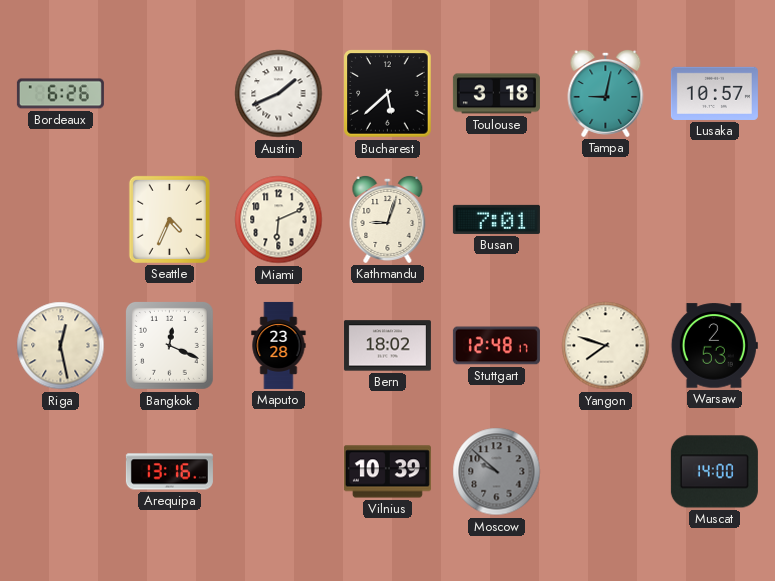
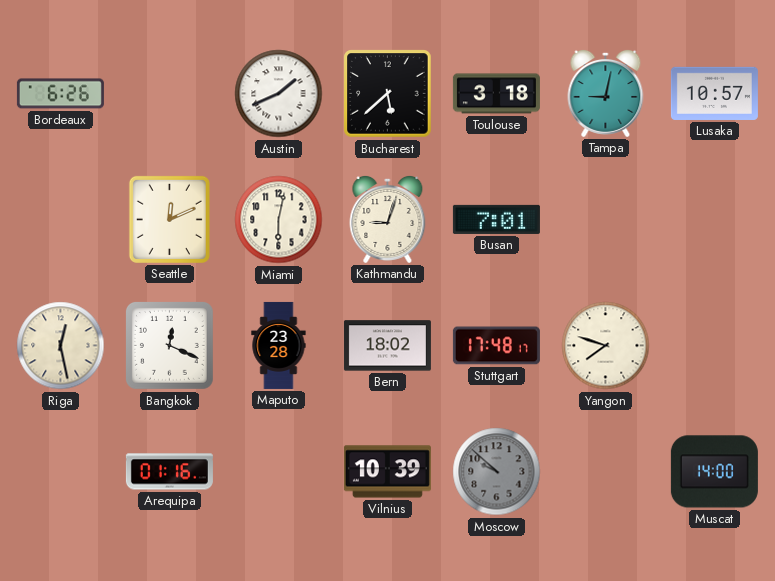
Seattle: 4:34 -> 12:11 (169, 219)
Miami: 6:11 -> 6:02 (279, 220)
Stuttgart: 12:48 -> 17:48 (496, 346)
Warsaw: 2:53 -> none (714, 346)
Arequipa: 13:16 -> 01:16 (169, 472)
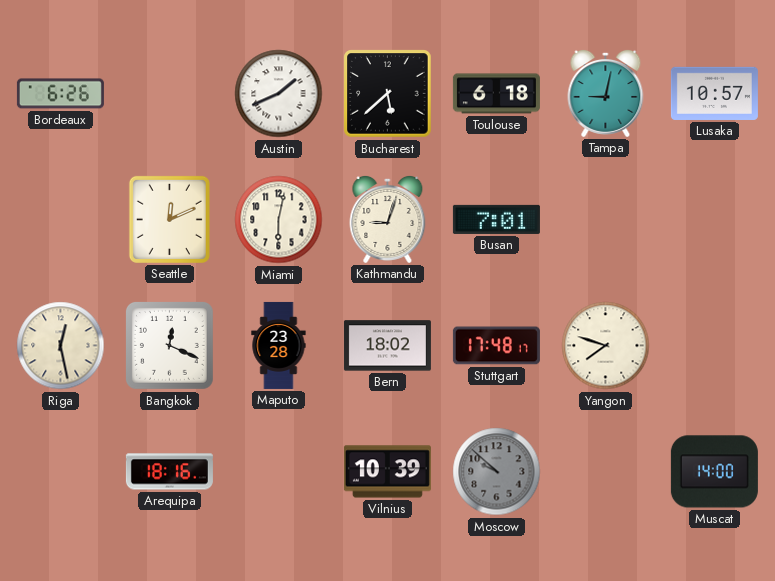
Toulouse: 3:18 -> 6:18 (496, 94)
Arequipa: 01:16 -> 18:16 (169, 472)
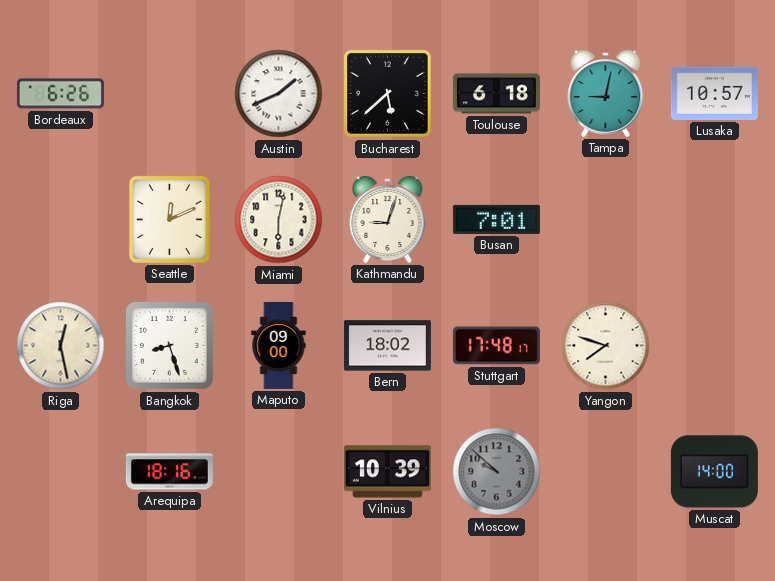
Bangkok: 12:19 -> 8:27 (169, 345)
Maputo: 23:28 -> 09:00 (279, 345)
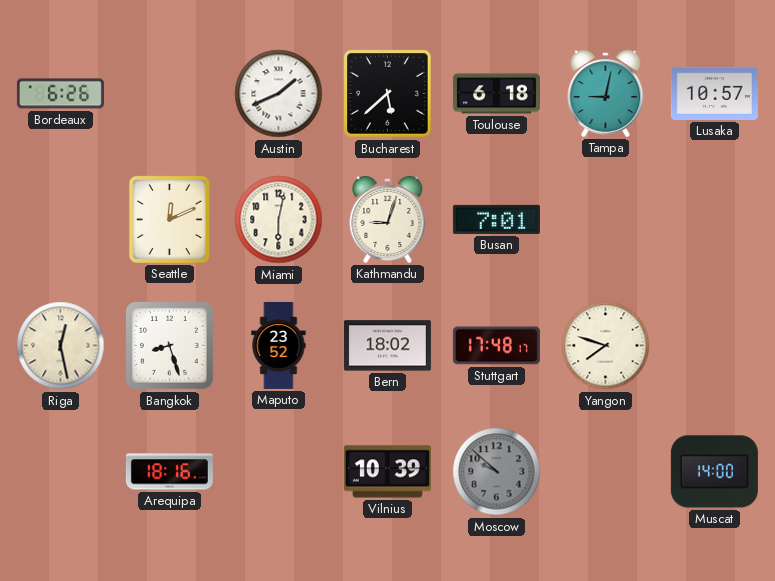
Maputo: 09:00 -> 23:52 (279, 345)
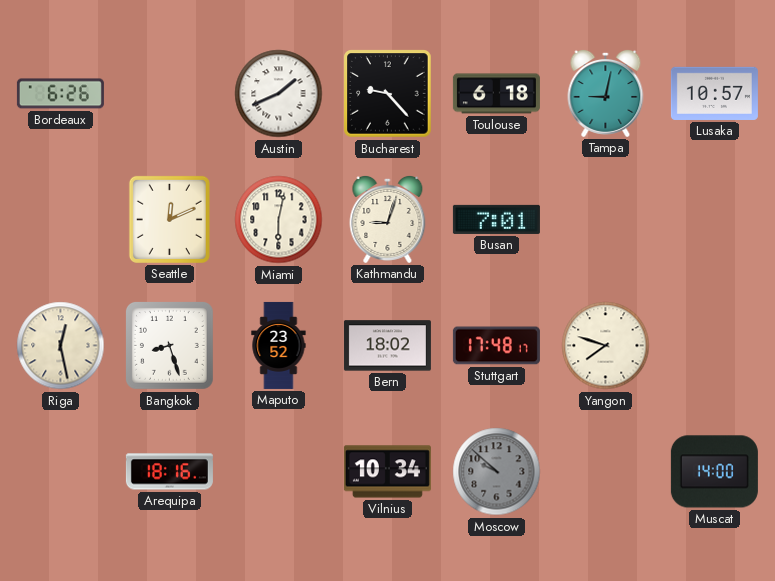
Bucharest: 5:38 -> 9:23 (388, 94)
Vilnius: 10:39 -> 10:34 (387, 472)
